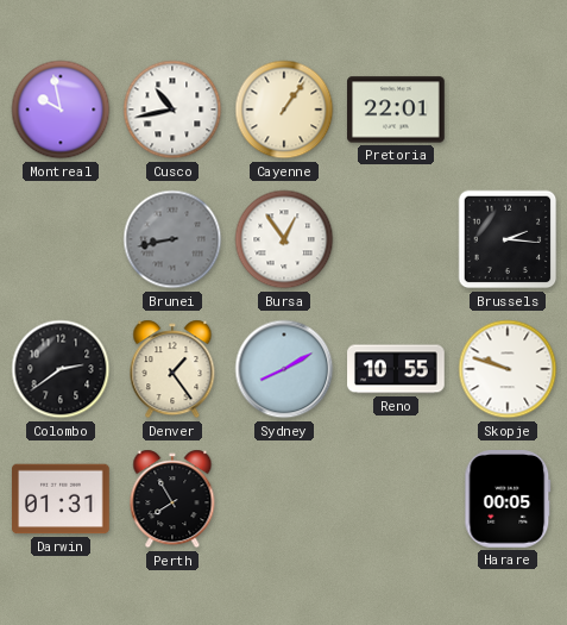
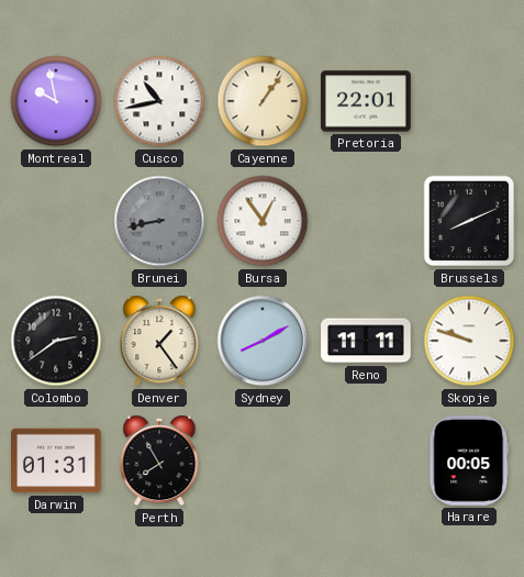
Brussels: 2:16 -> 8:11 (469, 221)
Reno: 10:55 -> 11:11 (366, 341)
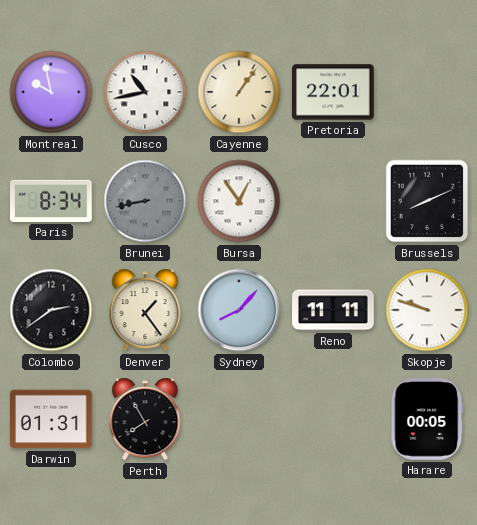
Paris: none -> 8:34 (52, 201)
Sydney: 8:10 -> 8:07 (239, 310)
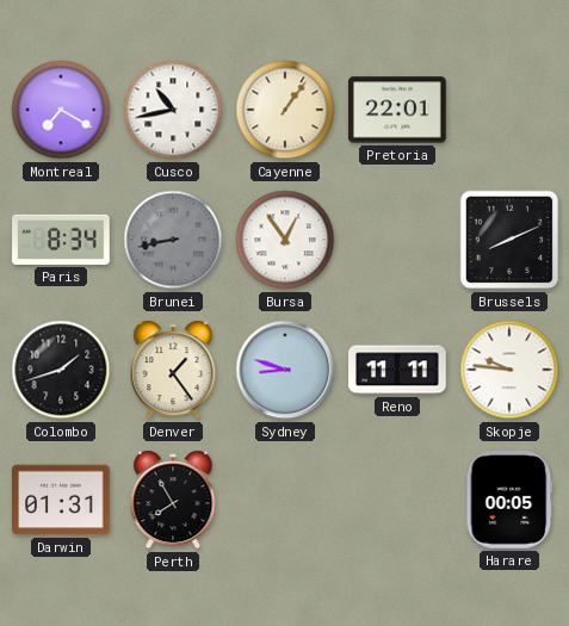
Montreal: 9:58 -> 7:20 (61, 110)
Colombo: 2:39 -> 1:42 (61, 370)
Sydney: 8:07 -> 8:48 (285, 370)
Skopje: 9:48 -> 9:46 (509, 370)
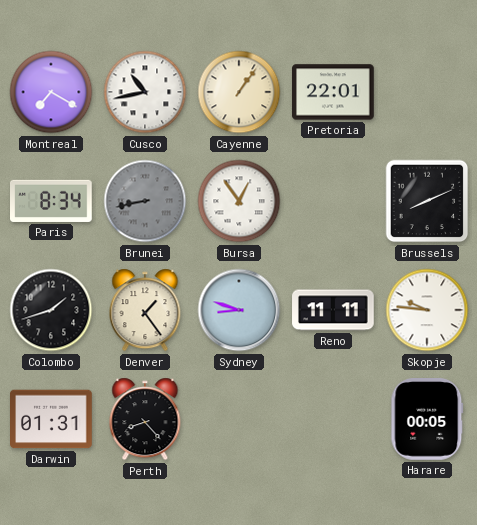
Perth: 7:55 -> 8:23 (145, 419)
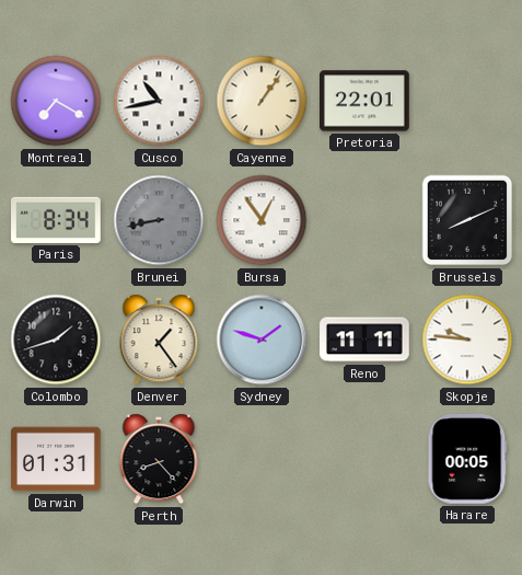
Sydney: 8:48 -> 1:48 (262, 340)
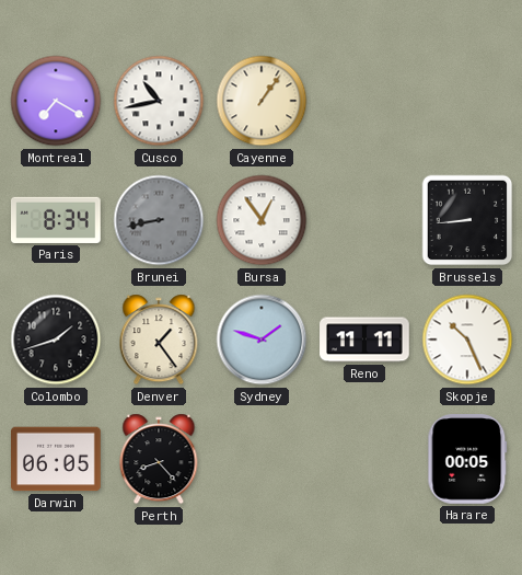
Pretoria: 22:01 -> none (366, 101)
Brussels: 8:11 -> 8:44 (467, 220)
Skopje: 9:46 -> 10:26 (467, 340)
Darwin: 01:31 -> 06:05 (57, 459)
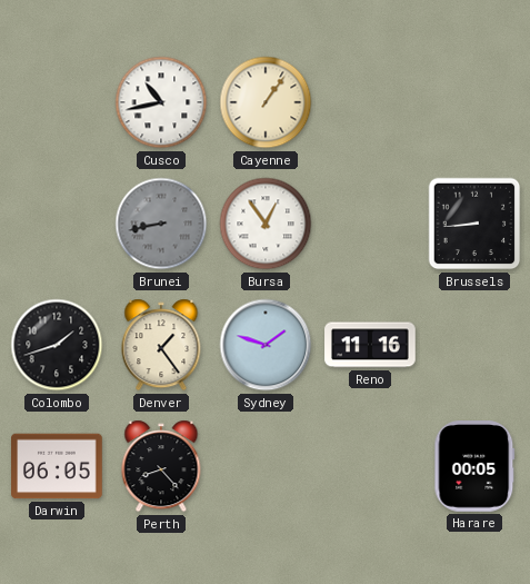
Montreal: 7:20 -> none (56, 101)
Paris: 8:34 -> none (57, 220)
Reno: 11:11 -> 11:16 (370, 345)
Skopje: 10:26 -> none (467, 340)
